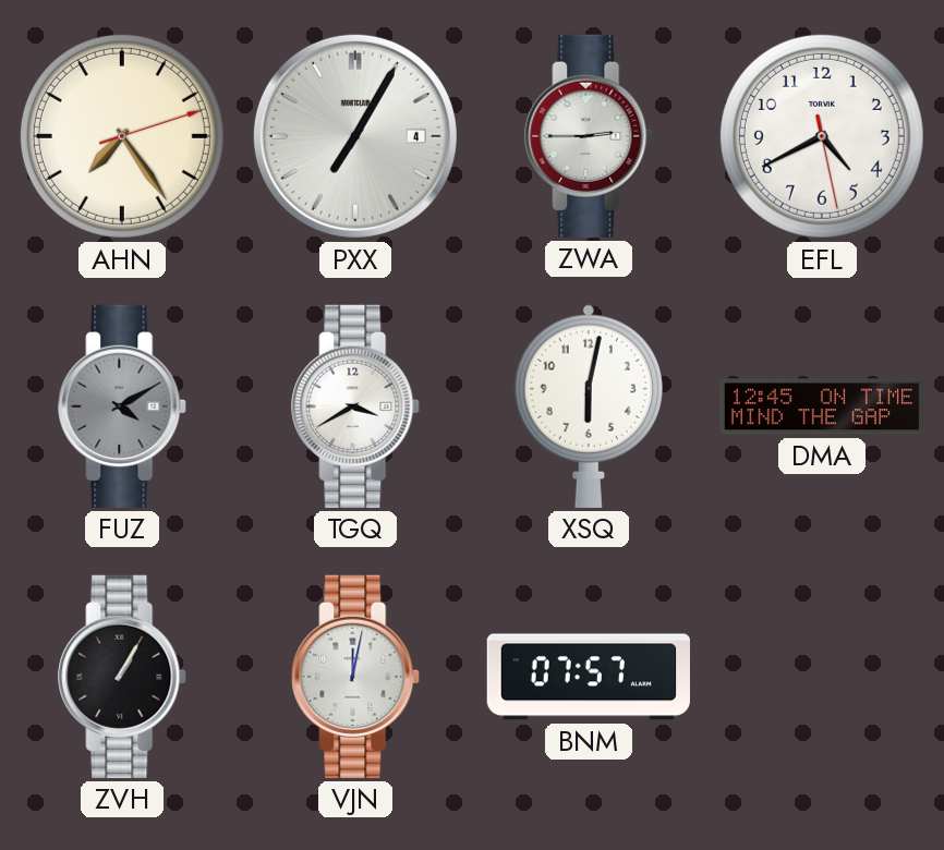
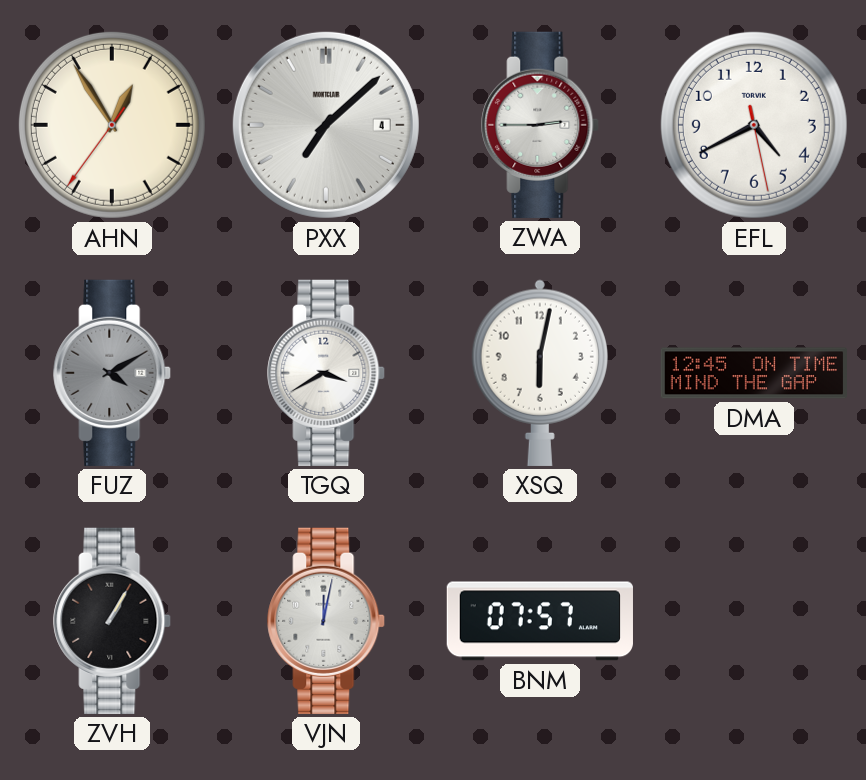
AHN: 7:24 -> 12:54 (112, 125)
PXX: 7:05 -> 7:08 (326, 125)
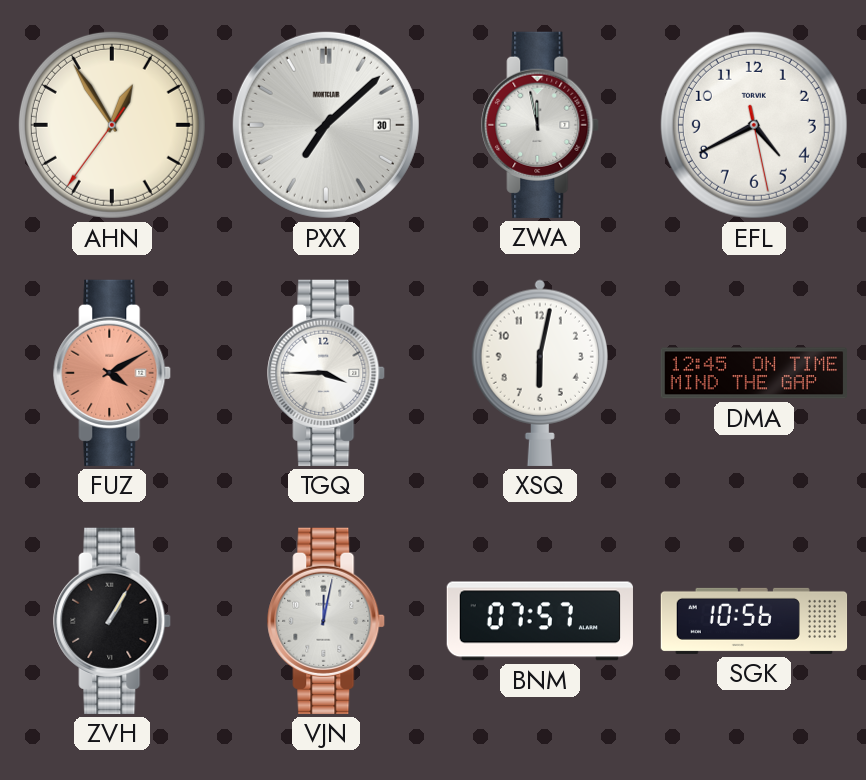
PXX date: 4 -> 30 (326, 125)
ZWA: 2:45 -> 11:58 (541, 125)
FUZ dial: grey -> salmon (113, 373)
TGQ: 3:40 -> 3:45 (327, 373)
SGK: none -> 10:56 (754, 621)
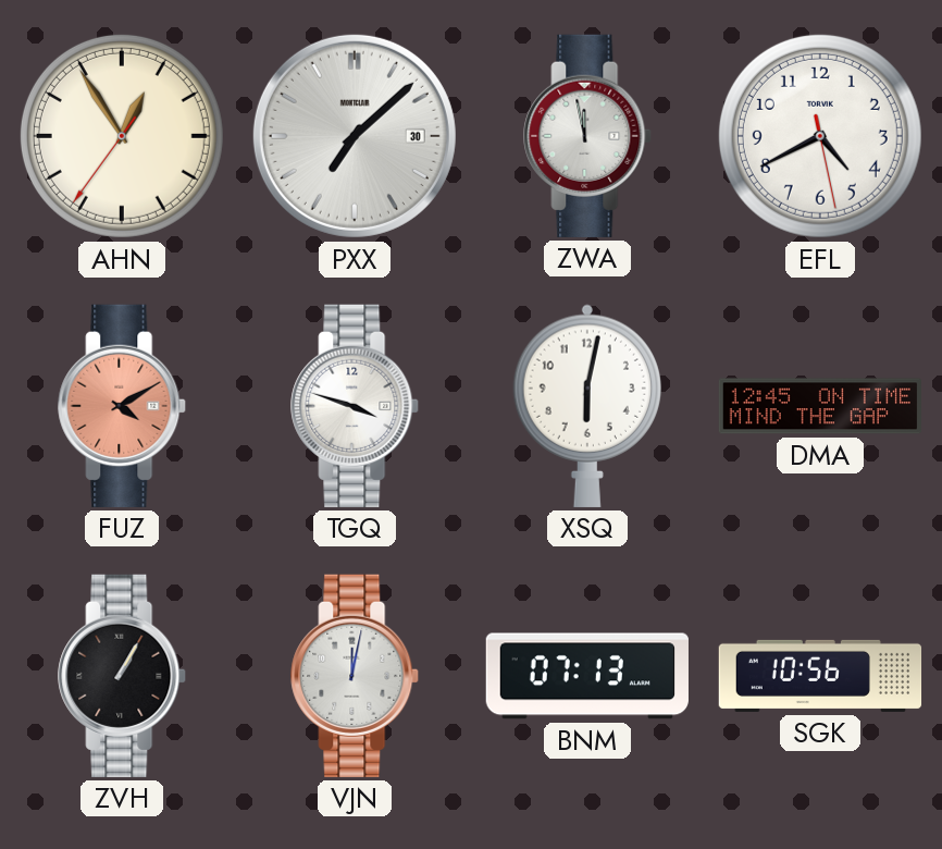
TGQ: 3:45 -> 3:48 (356, 406)
BNM: 07:57 -> 07:13 (587, 676)
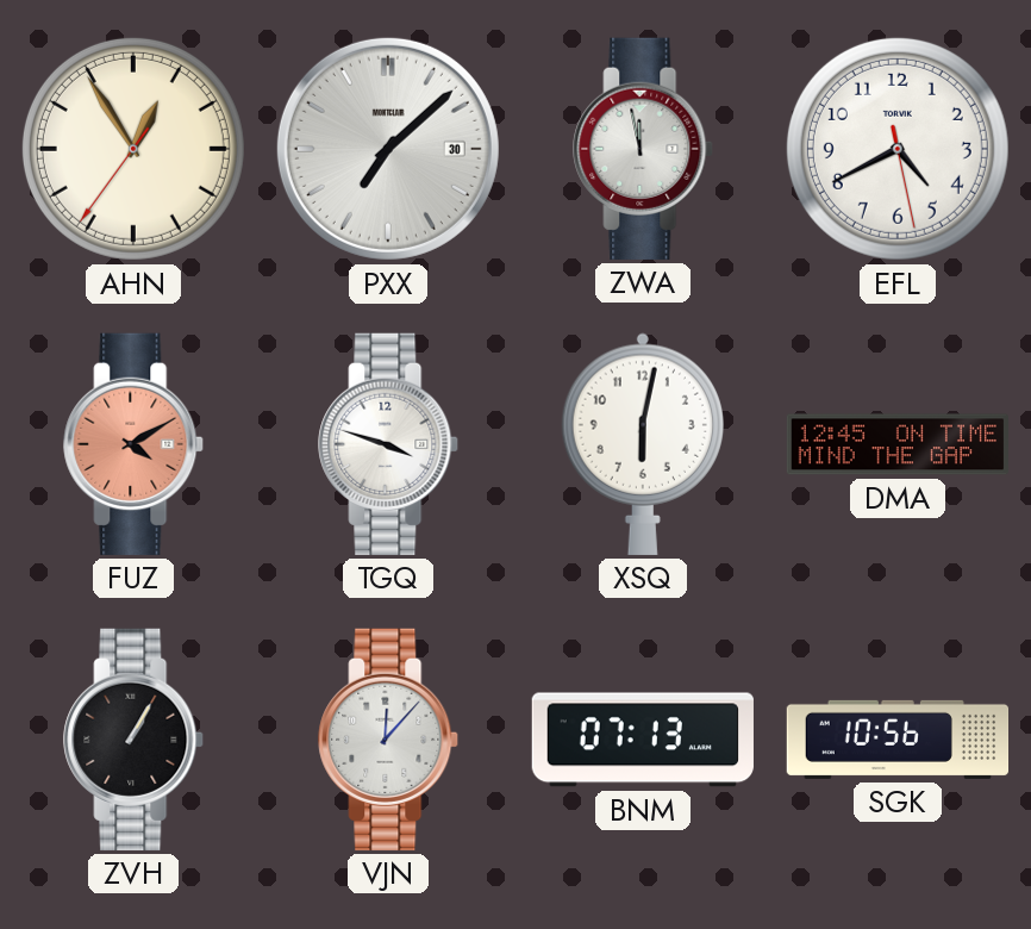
VJN: 12:02 -> 12:07 (389, 740)
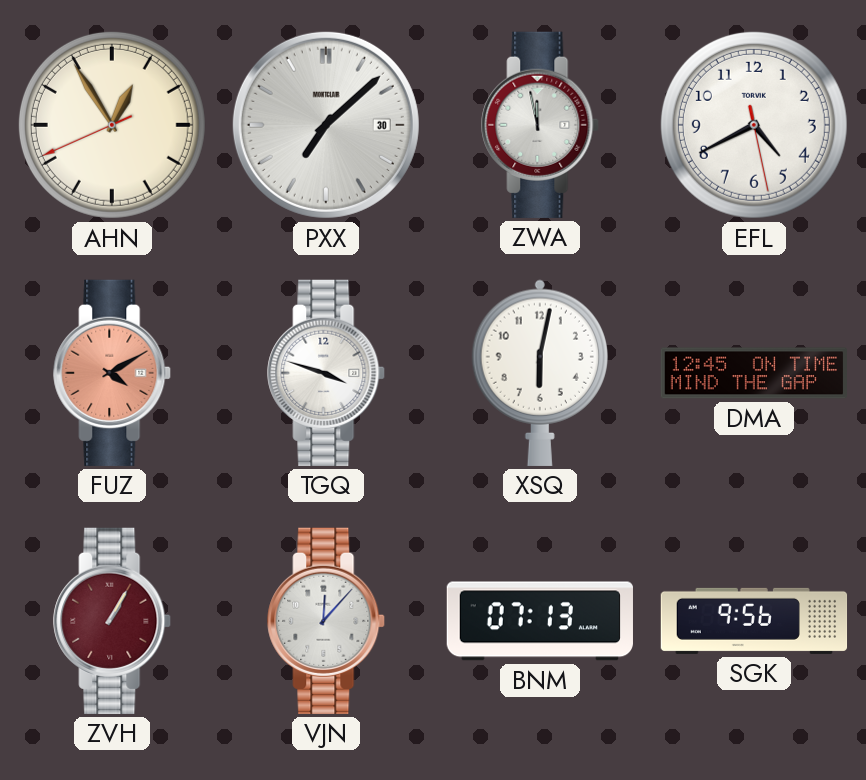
AHN: 12:54:36 -> 12:54:41 (112, 125)
ZVH dial: black -> burgundy (113, 621)
SGK: 10:56 -> 9:56 (754, 621)
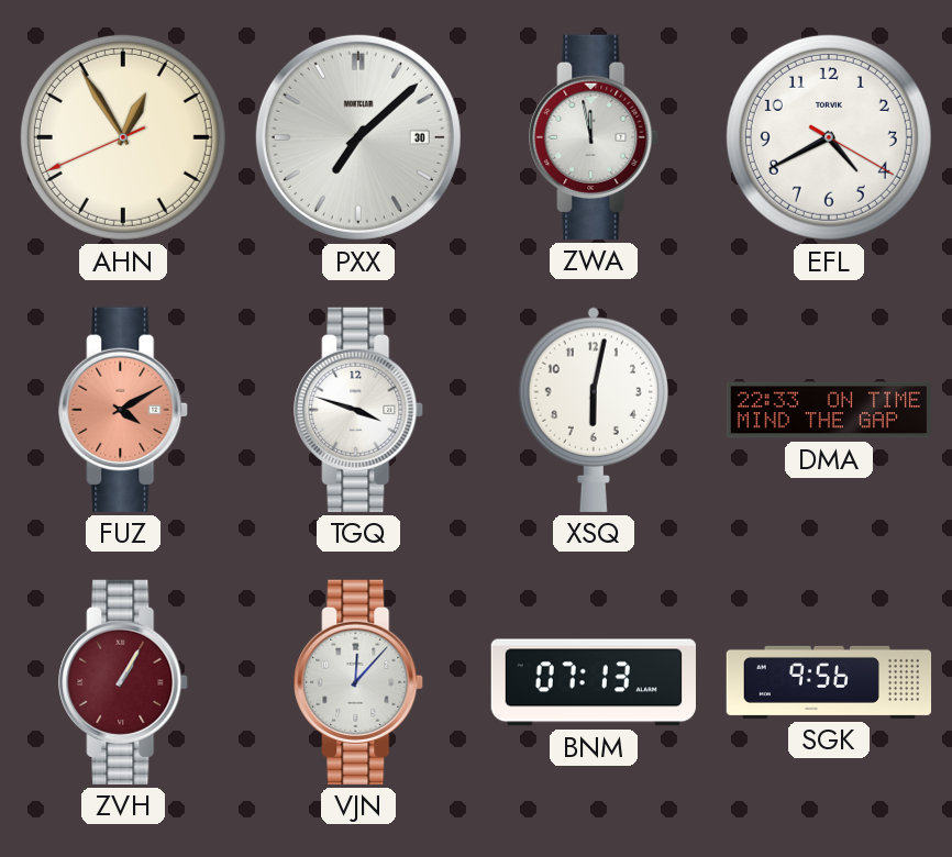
EFL: 4:40:28 -> 4:40:20 (829, 137)
DMA: 12:45 -> 22:33 (828, 410)
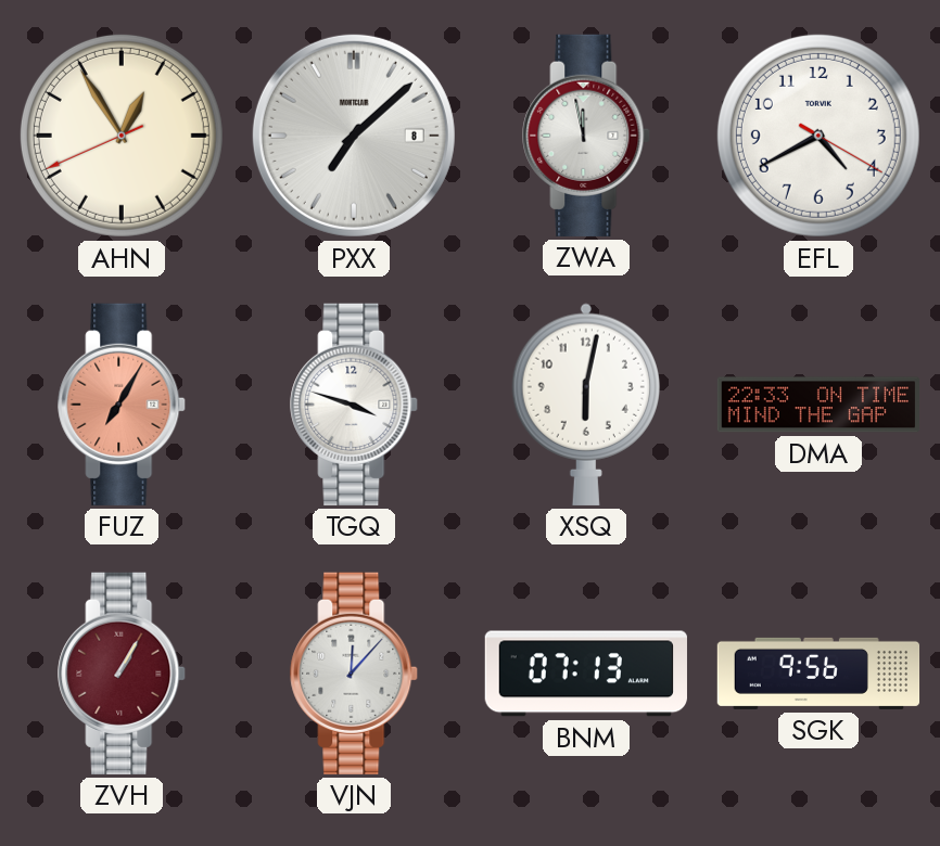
PXX date: 30 -> 8 (354, 136)
FUZ: 4:10 -> 7:05 (123, 405)
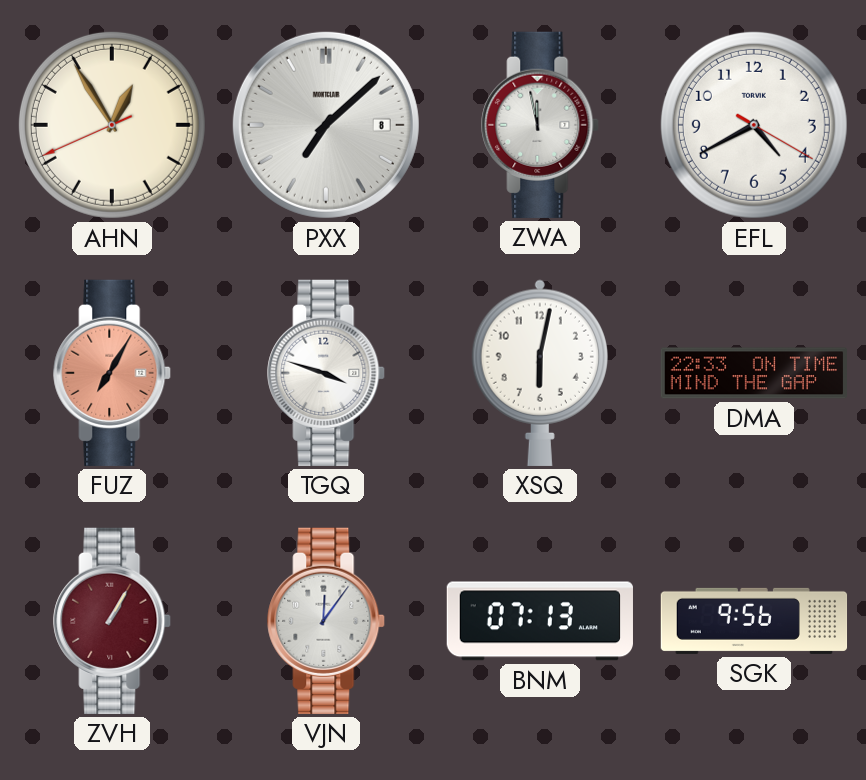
VJN: 12:07 -> 12:06 (327, 621)
